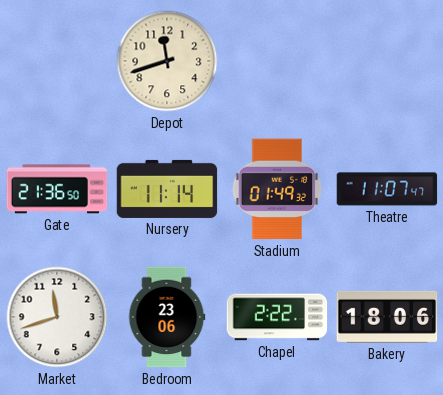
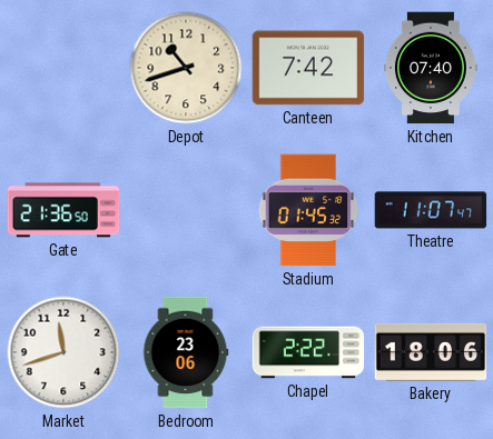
Depot: 11:42 -> 10:42 (186, 68)
Canteen: none -> 7:42 (308, 68)
Kitchen: none -> 07:40 (432, 68)
Nursery: 11:14 -> none (167, 189)
Stadium: 01:49 -> 01:45 (308, 210)
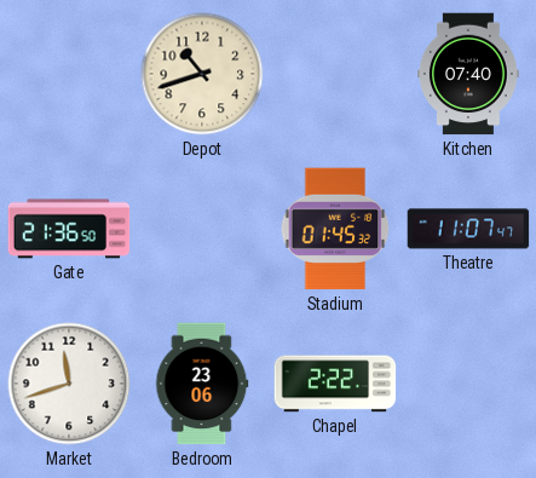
Canteen: 7:42 -> none (308, 68)
Bakery: 18:06 -> none (431, 352)
